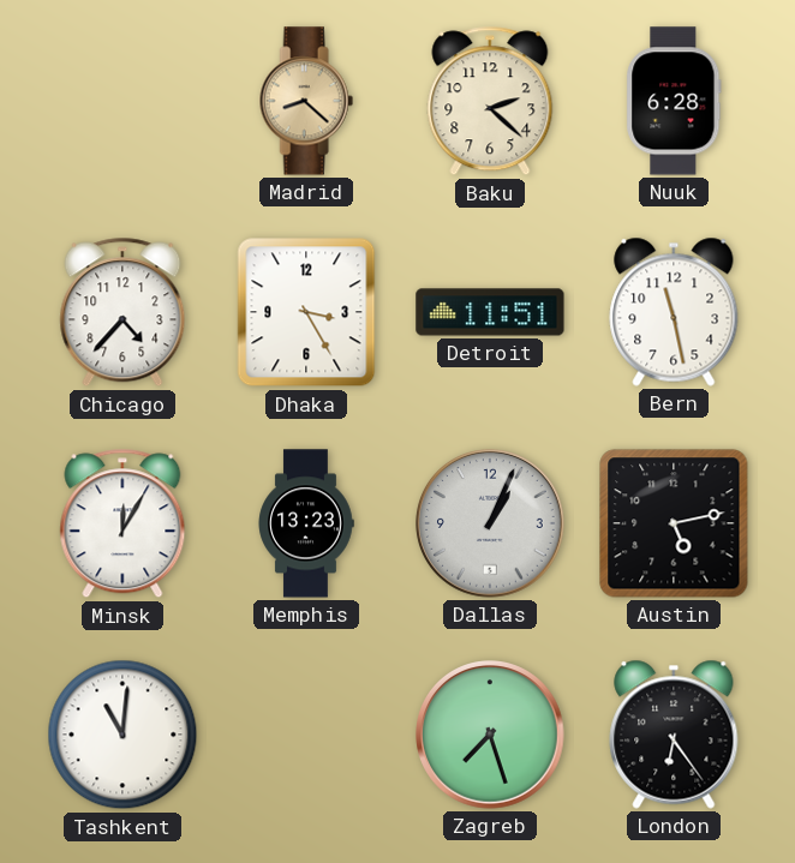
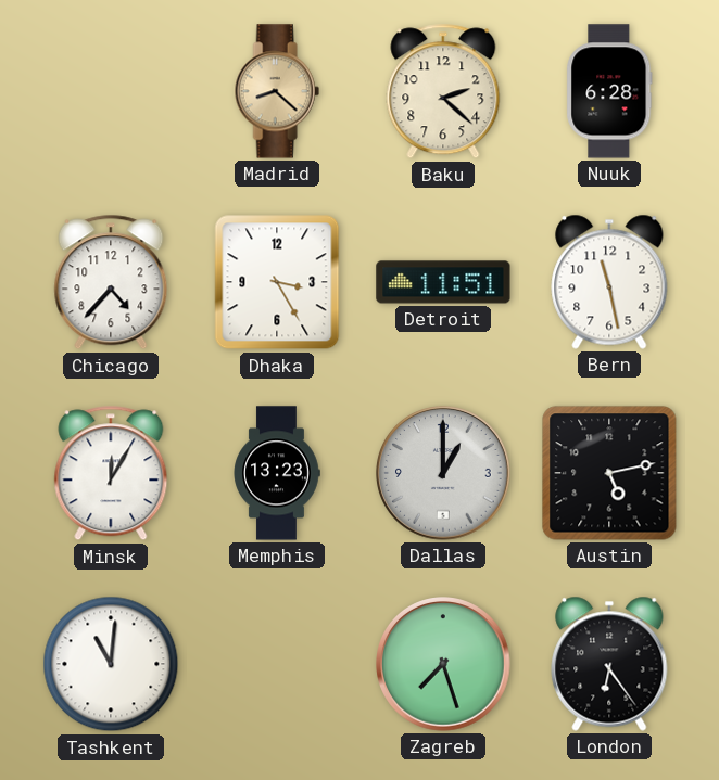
Dallas: 1:04 -> 1:00 (444, 474)
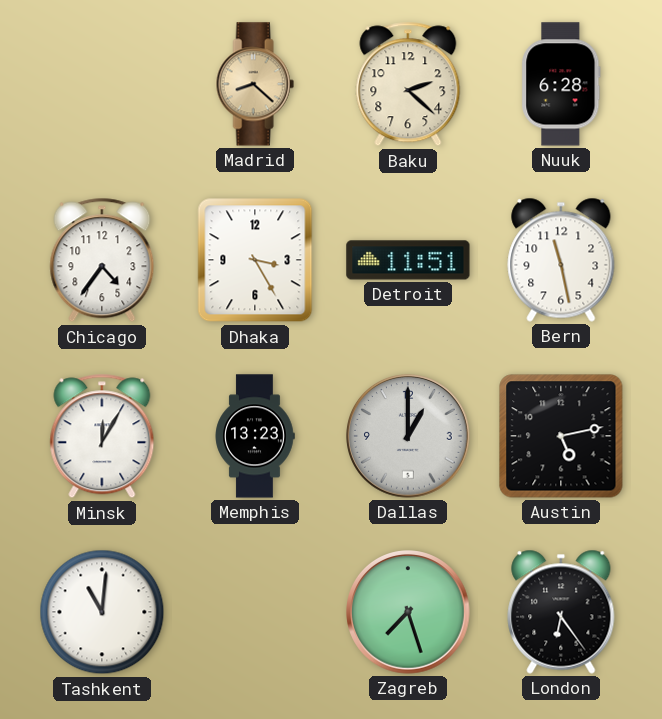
Chicago: 4:37 -> 4:36 (102, 260)
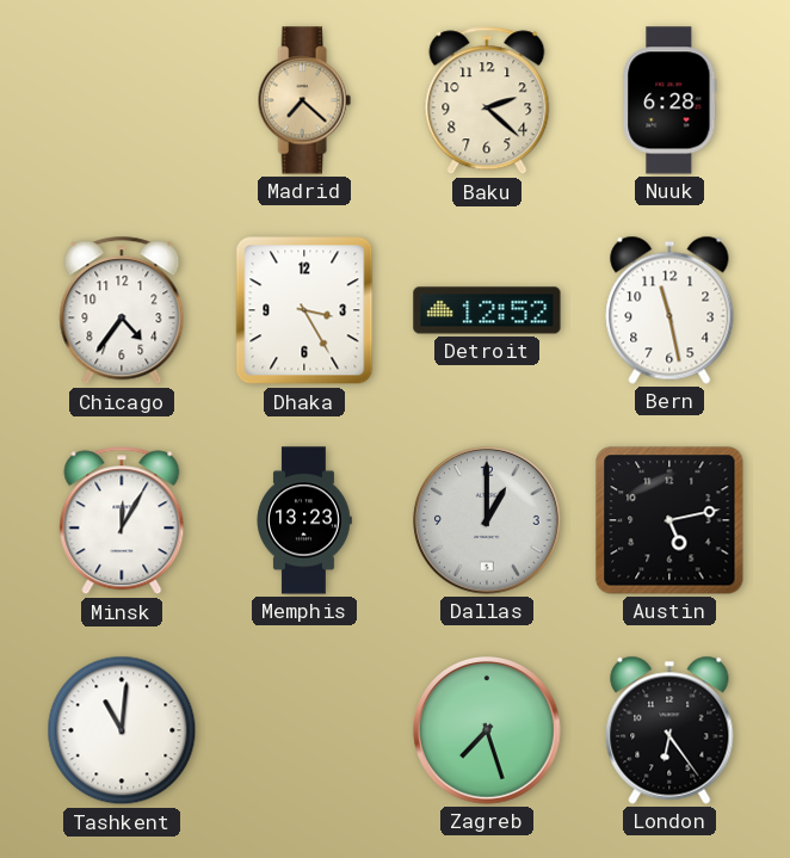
Madrid: 8:22 -> 7:22 (304, 100)
Detroit: 11:51 -> 12:52 (487, 310)
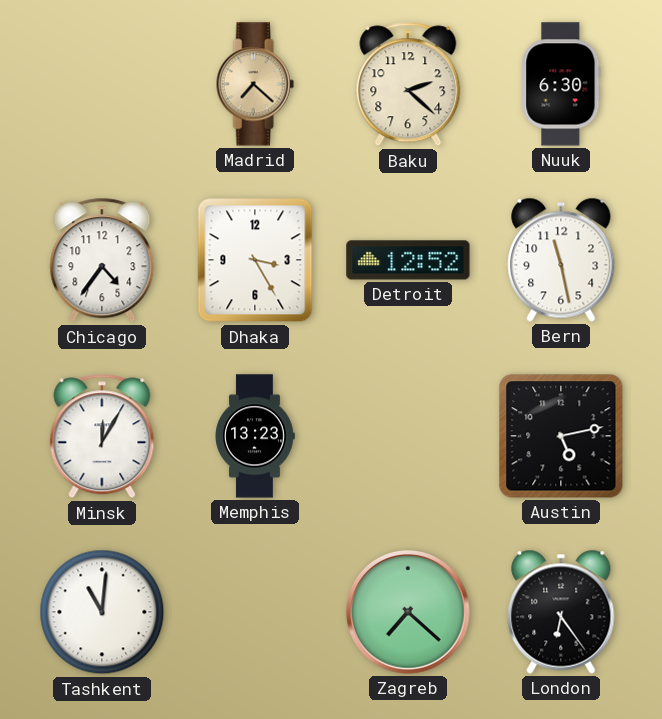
Nuuk: 6:28 -> 6:30 (561, 84)
Dallas: 1:00 -> none (488, 521)
Zagreb: 7:27 -> 7:22 (409, 613)
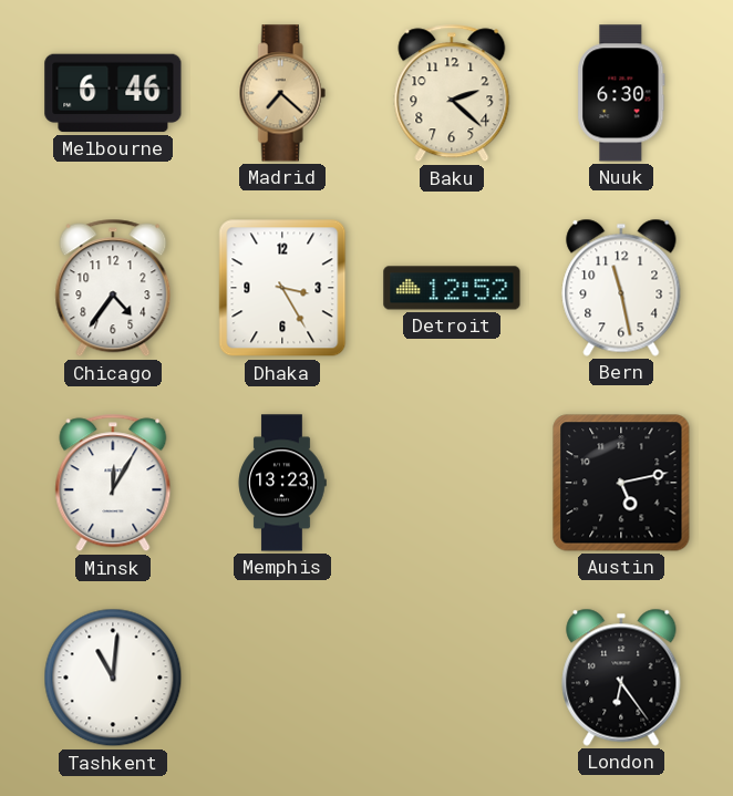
Melbourne: none -> 6:46 (113, 93)
Zagreb: 7:22 -> none (409, 613)
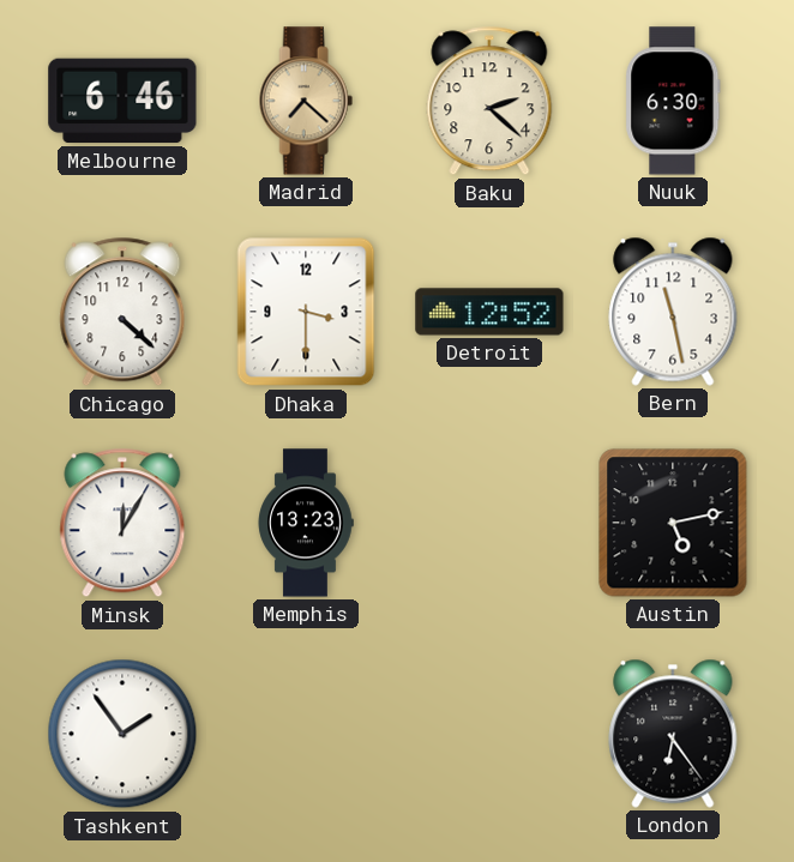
Chicago: 4:36 -> 4:22 (122, 312)
Dhaka: 3:25 -> 3:30 (306, 312)
Tashkent: 11:01 -> 1:54 (122, 734)
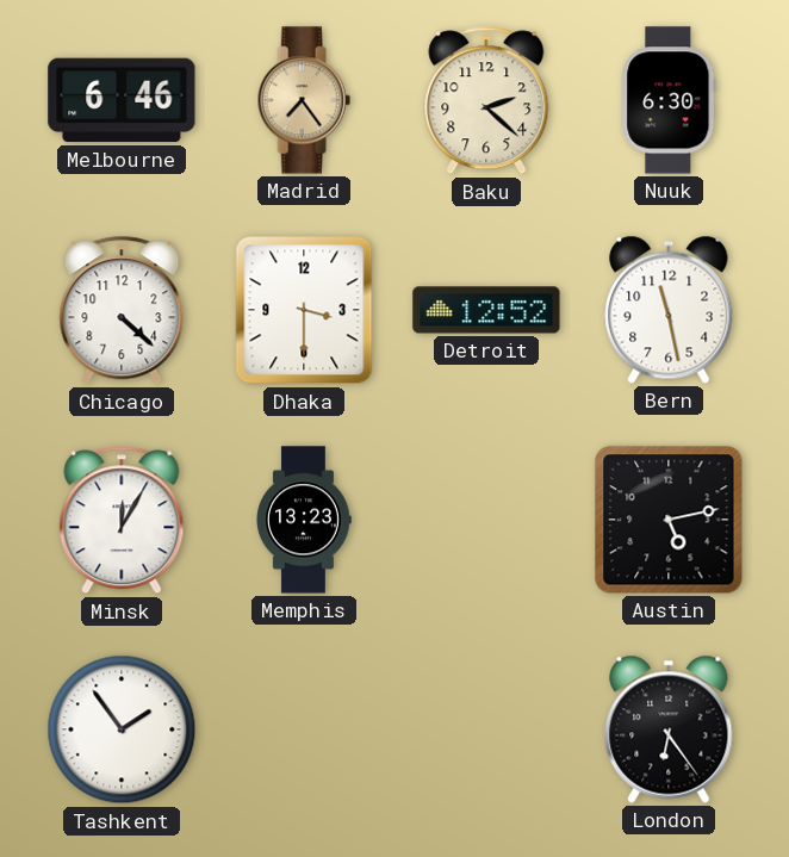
Madrid: 7:22 -> 7:24 (304, 100)
